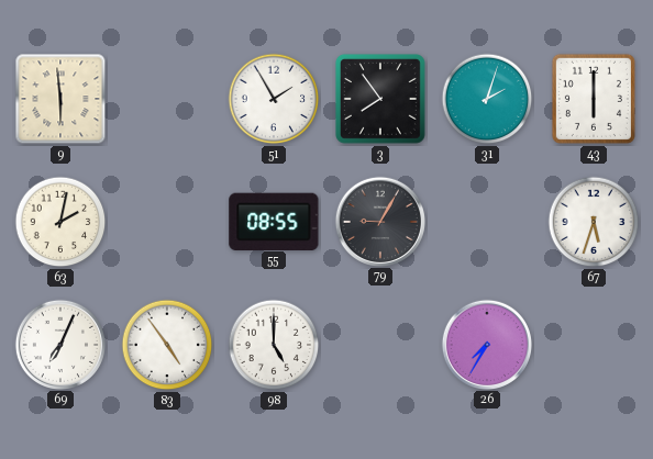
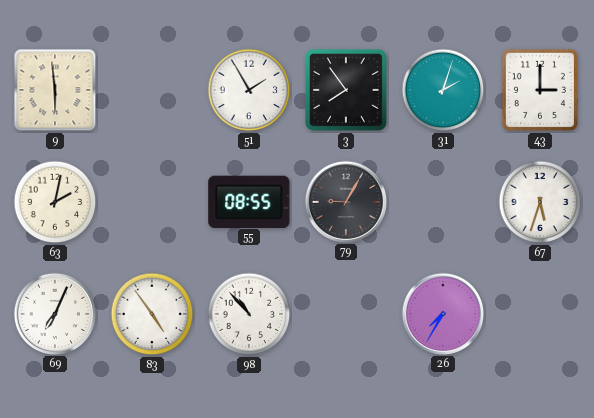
43: 6:00 -> 3:00 (540, 90)
98: 5:00 -> 10:53 (249, 314)
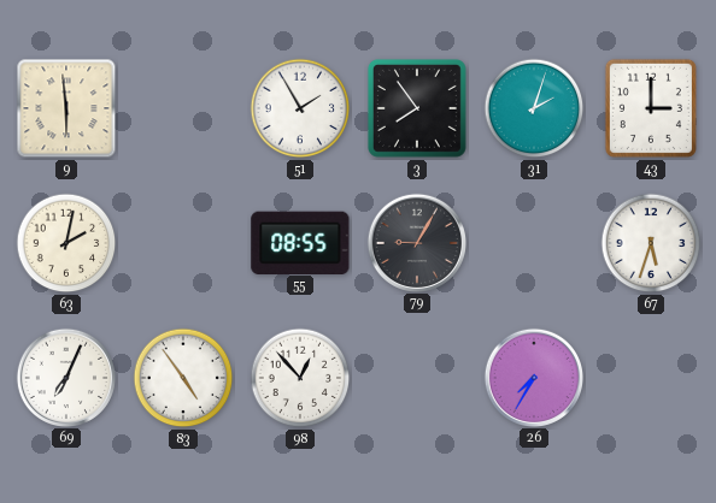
98: 10:53 -> 12:53 (300, 378)
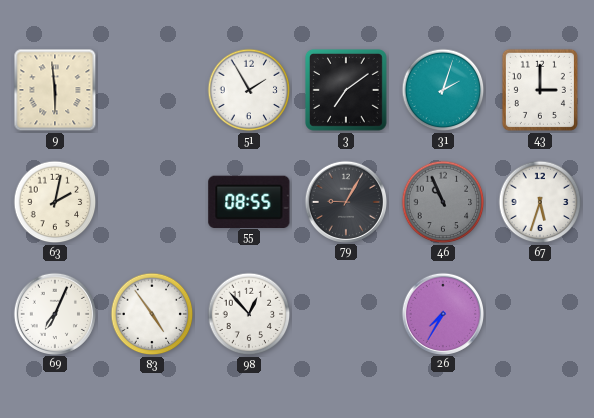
3: 7:54 -> 7:09 (346, 90)
46: none -> 10:56 (443, 202)
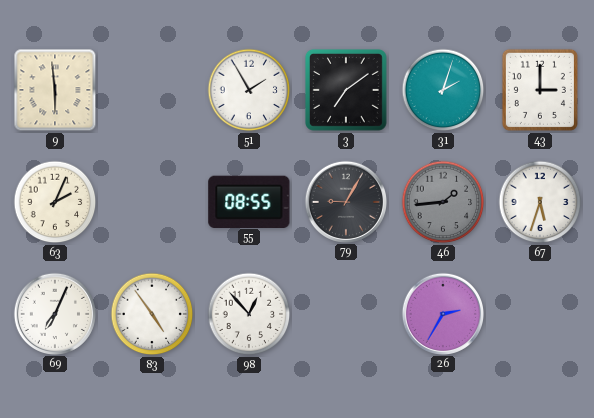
63: 2:02 -> 2:04 (55, 202)
46: 10:56 -> 1:44 (443, 202)
26: 7:35 -> 2:35 (442, 313)
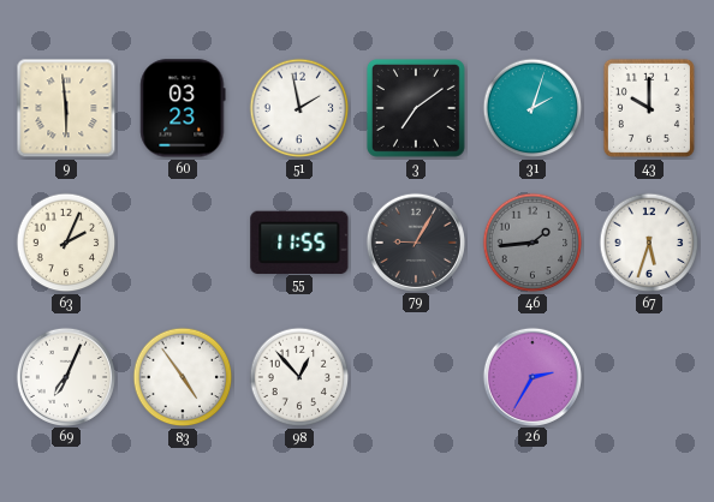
60: none -> 03:23 (183, 108)
51: 1:55 -> 1:58 (299, 108)
43: 3:00 -> 10:00 (649, 108)
55: 08:55 -> 11:55 (299, 241)
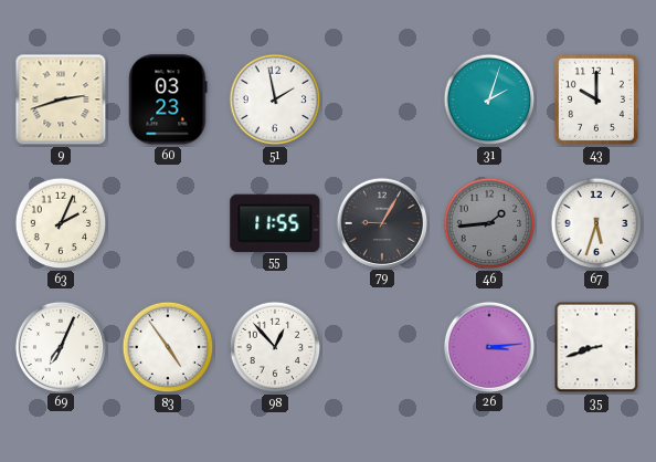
9: 5:59 -> 2:42 (61, 99)
3: 7:09 -> none (416, 108)
26: 2:35 -> 3:14 (488, 346)
35: none -> 8:42 (596, 347)
